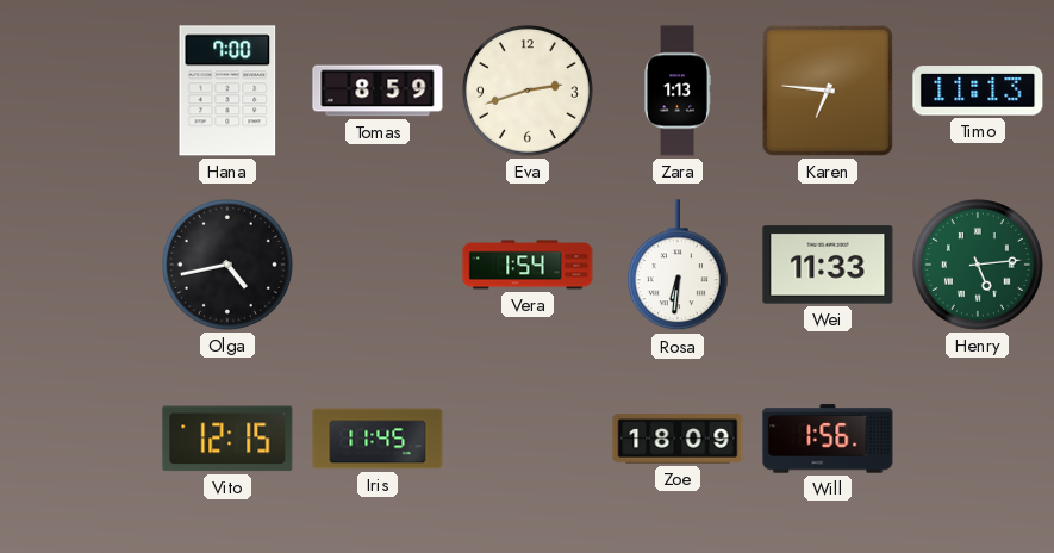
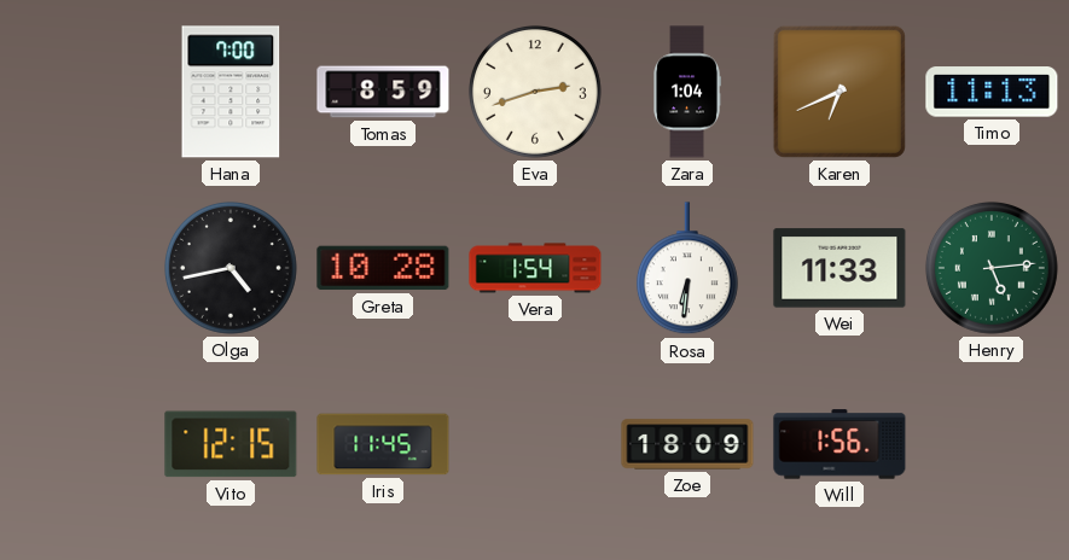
Zara: 1:13 -> 1:04 (687, 92)
Karen: 6:46 -> 6:41 (839, 92)
Greta: none -> 10:28 (383, 268)
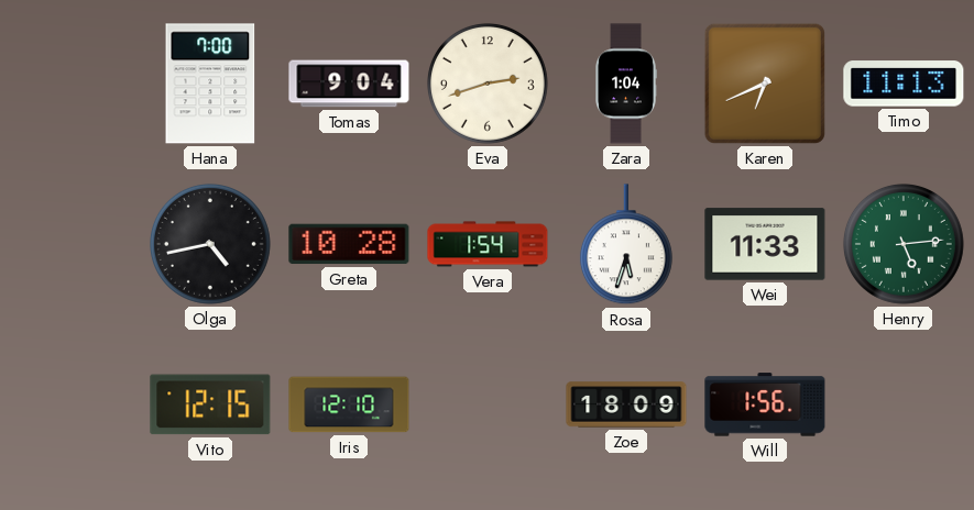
Tomas: 8:59 -> 9:04 (349, 84)
Rosa: 6:31 -> 5:33 (626, 245)
Iris: 11:45 -> 12:10 (349, 404)
